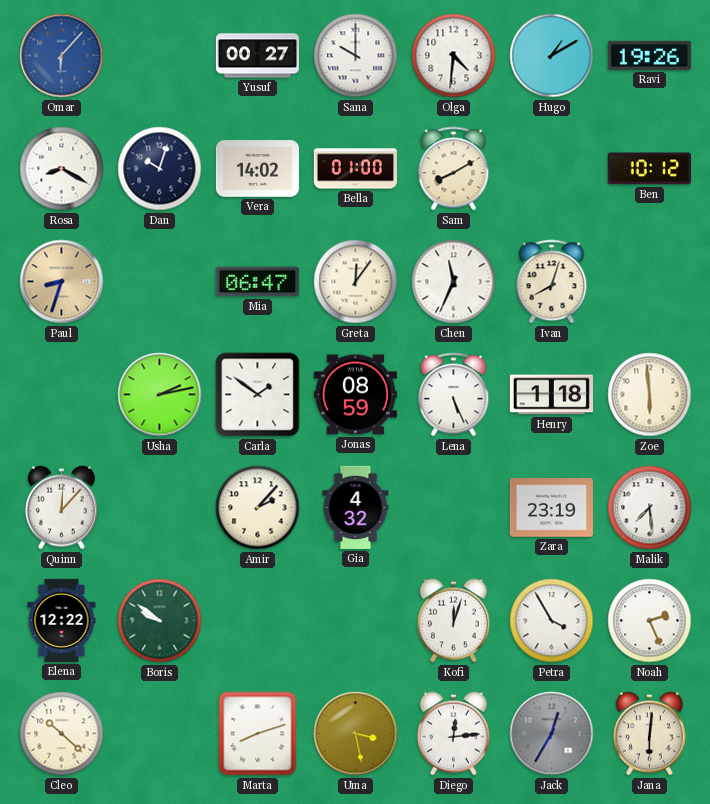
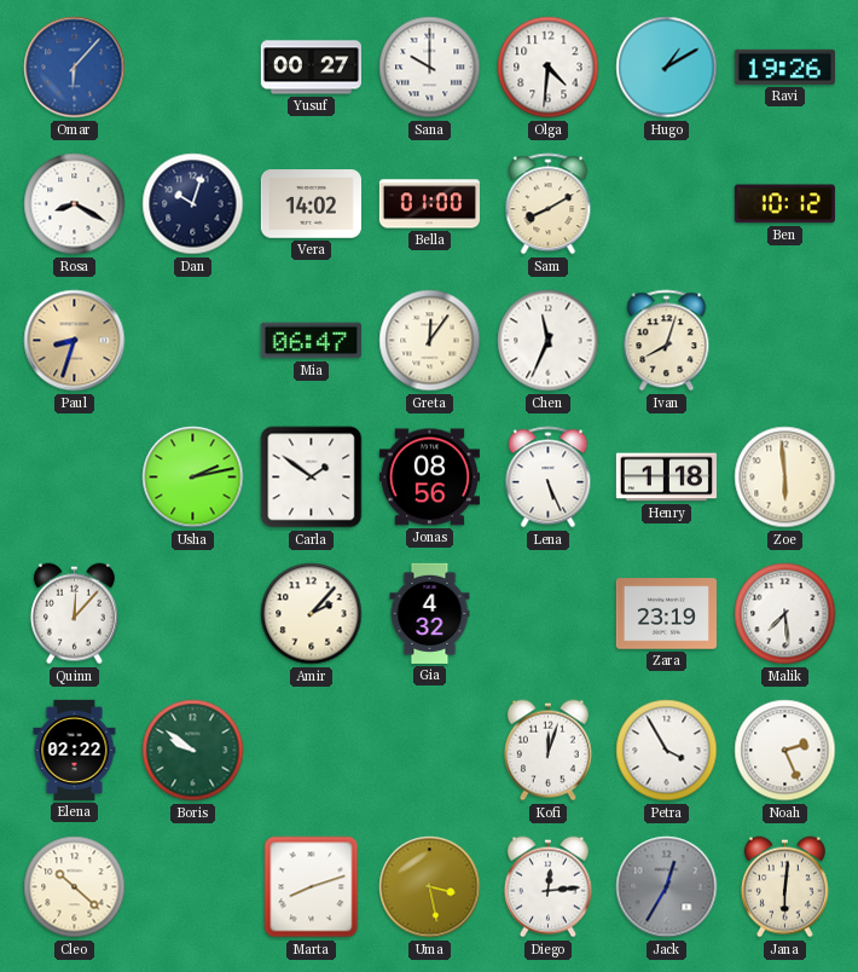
Jonas: 08:59 -> 08:56 (429, 478)
Elena: 12:22 -> 02:22 (75, 750)
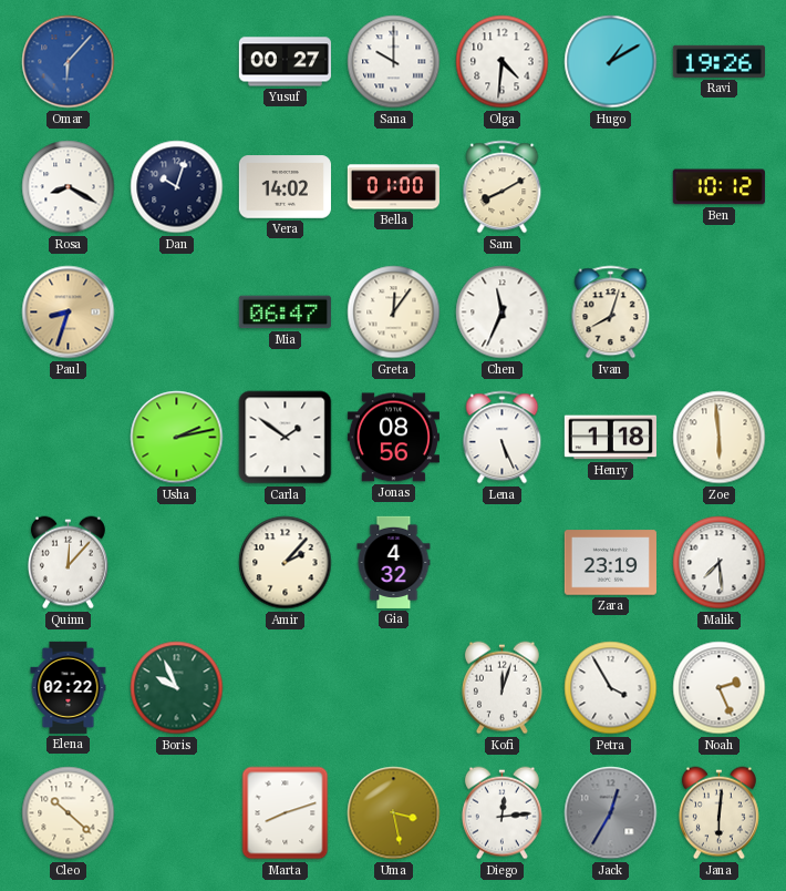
Boris: 9:51 -> 9:56 (177, 688)
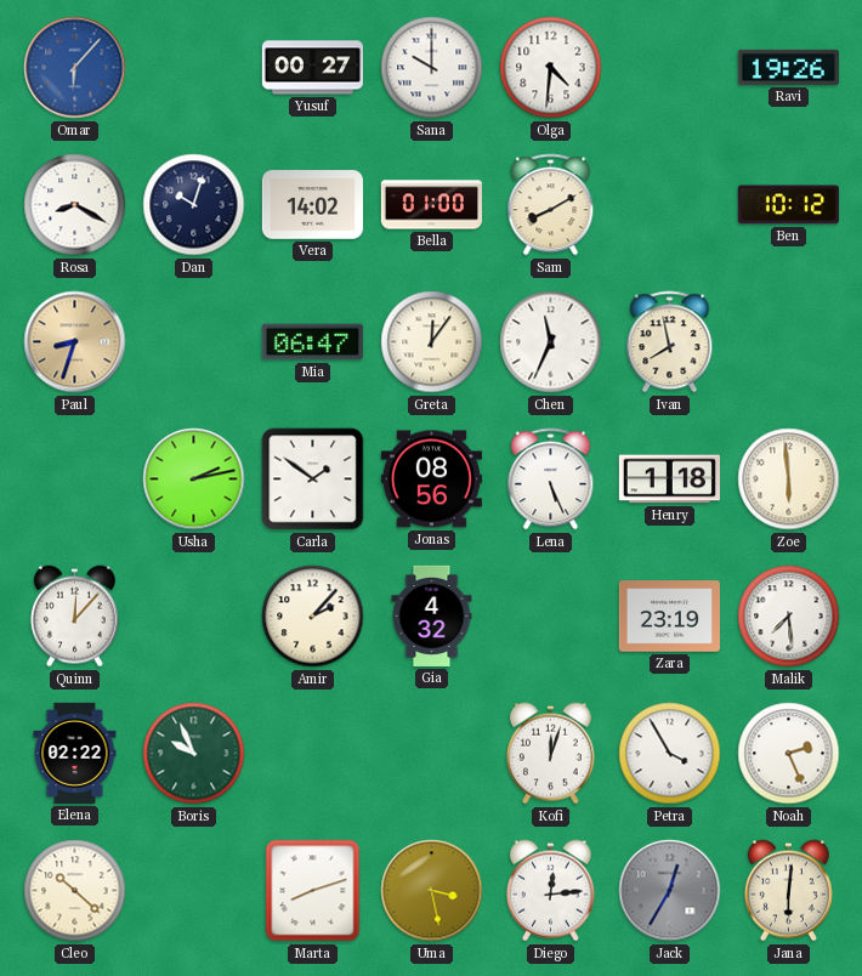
Hugo: 1:10 -> none (611, 62)
Ivan: 8:03 -> 7:58 (670, 342)
